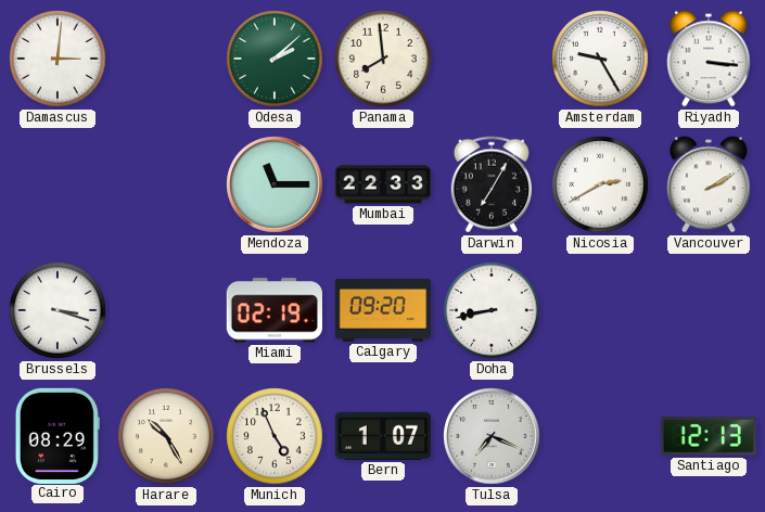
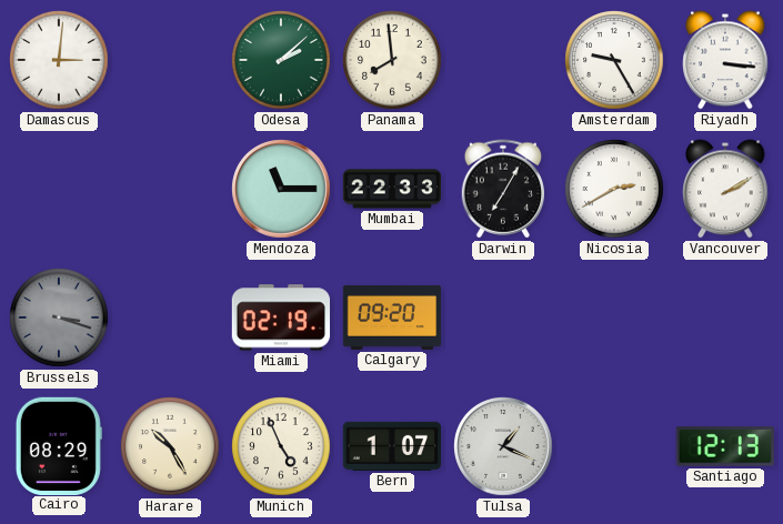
Brussels dial: white -> grey (59, 318)
Doha: 8:43 -> none (492, 310)
Tulsa: 7:19 -> 1:19 (503, 446)
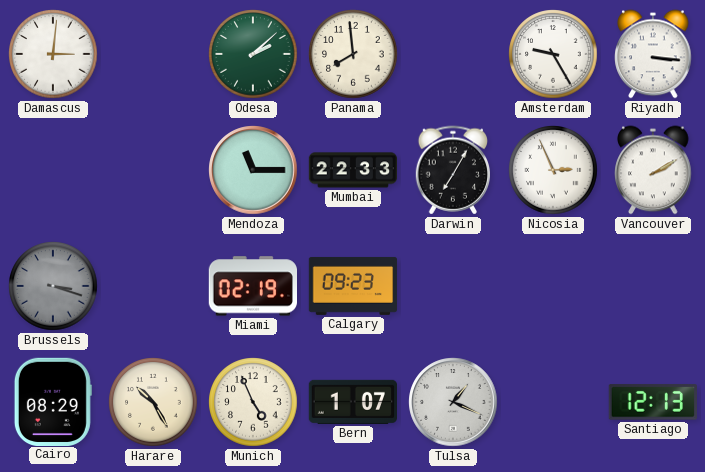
Nicosia: 2:40 -> 2:56 (553, 170)
Calgary: 09:20 -> 09:23 (353, 286)
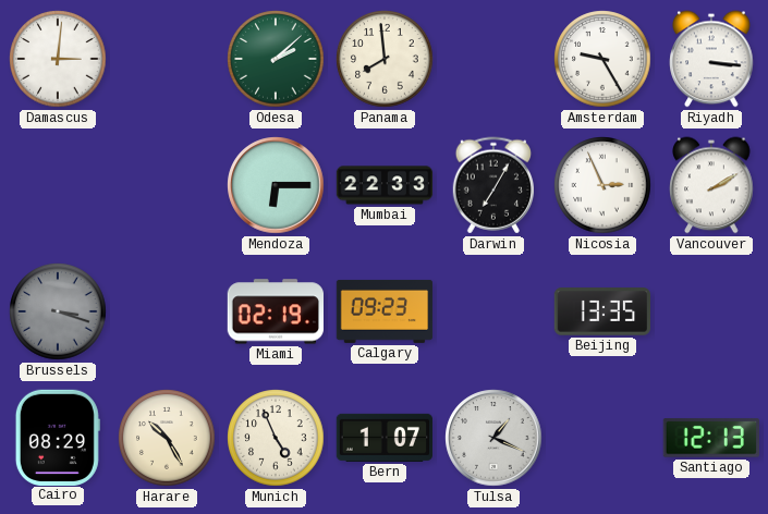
Mendoza: 11:15 -> 6:15 (276, 185)
Beijing: none -> 13:35 (602, 311)
